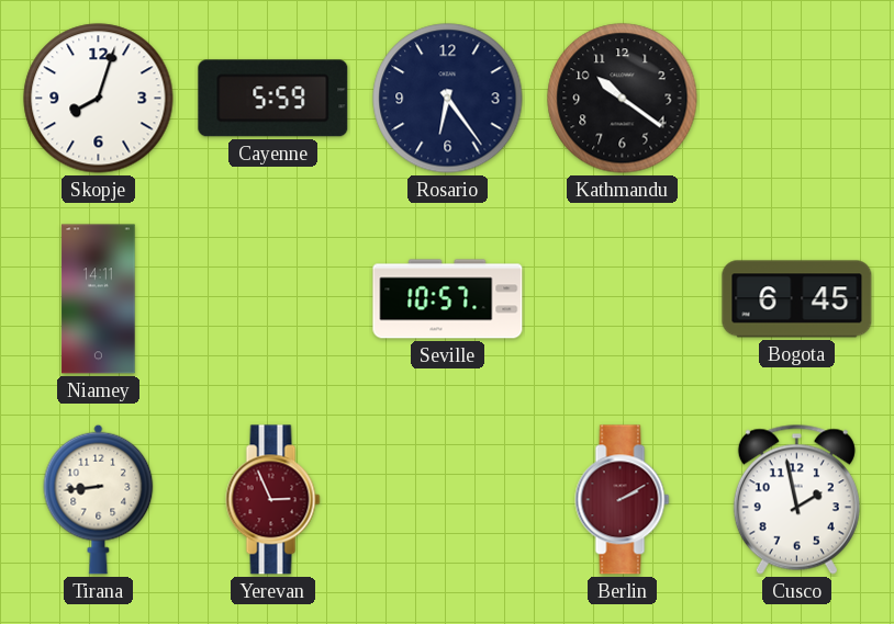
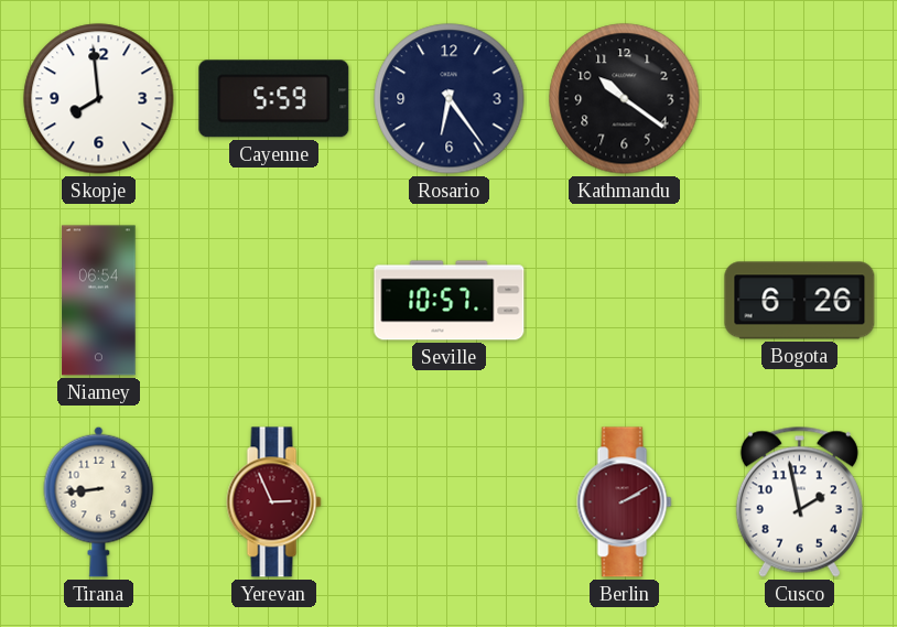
Skopje: 8:03 -> 7:59 (99, 99)
Niamey: 14:11 -> 06:54 (99, 301)
Bogota: 6:45 -> 6:26 (800, 301)
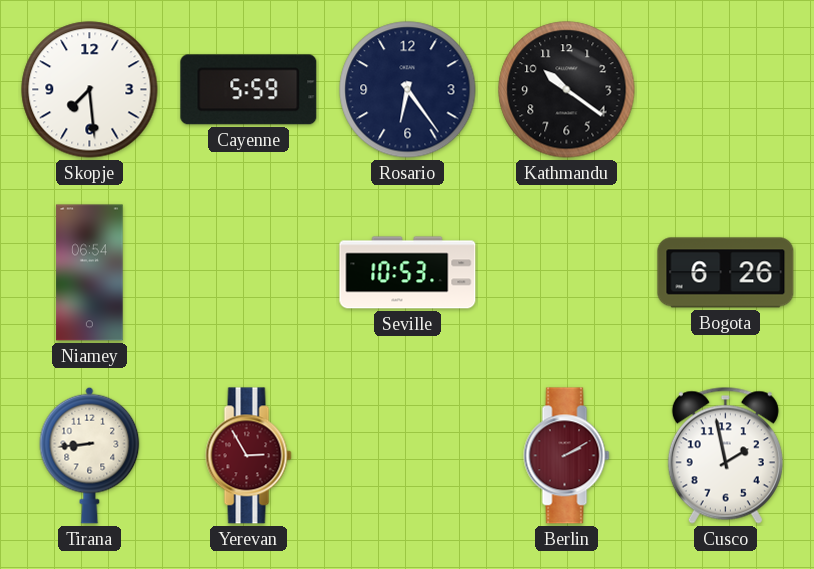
Skopje: 7:59 -> 7:29 (90, 90)
Seville: 10:57 -> 10:53 (408, 273)
Yerevan: 2:56 -> 2:55 (249, 456)
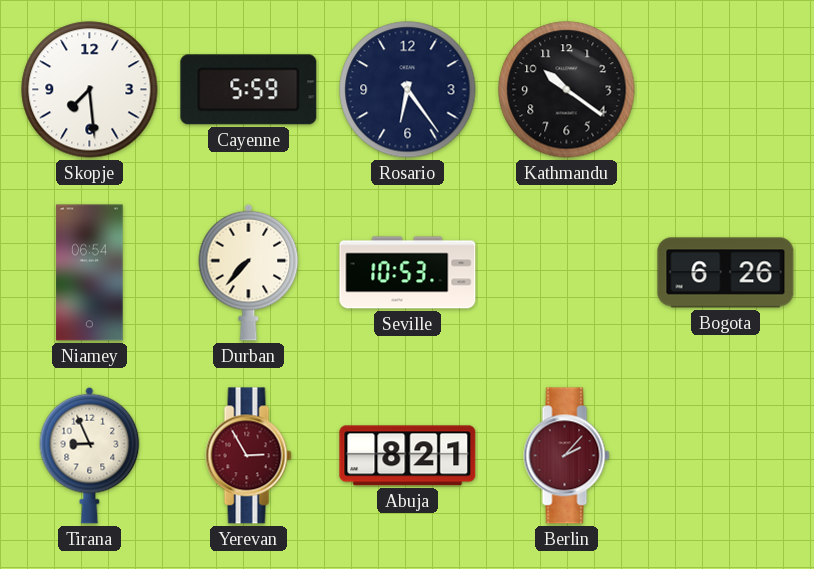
Durban: none -> 7:37 (249, 272)
Tirana: 8:44 -> 8:56 (90, 455)
Abuja: none -> 8:21 (408, 456)
Berlin: 2:10 -> 2:07 (567, 456)
Cusco: 1:58 -> none (725, 455)
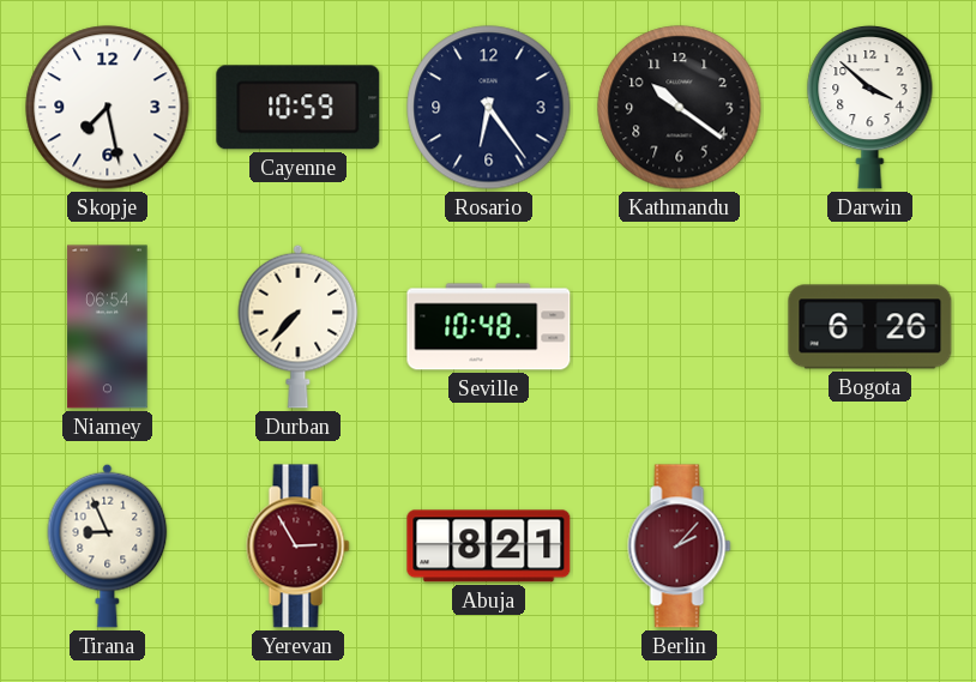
Skopje: 7:29 -> 7:28 (108, 108)
Cayenne: 5:59 -> 10:59 (299, 108)
Darwin: none -> 3:52 (870, 107)
Seville: 10:53 -> 10:48 (489, 327)
